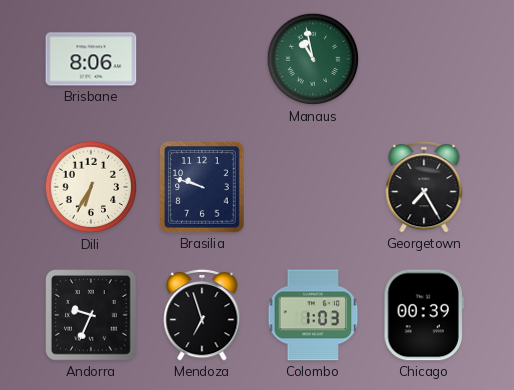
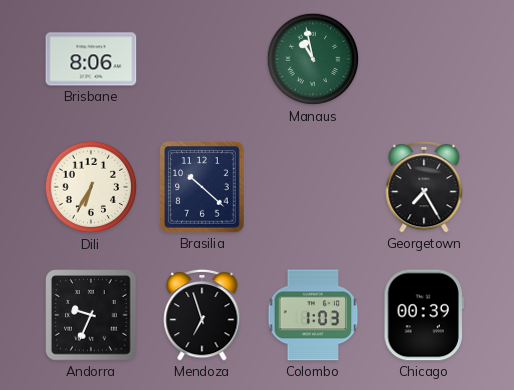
Brasilia: 9:48 -> 10:22 (202, 187)
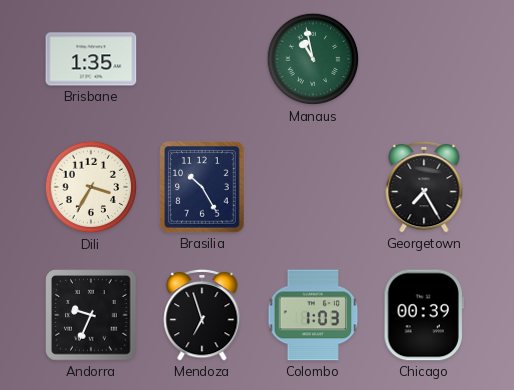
Brisbane: 8:06 -> 1:35 (91, 59)
Dili: 6:35 -> 3:35 (91, 187)
Brasilia: 10:22 -> 10:25 (202, 187)
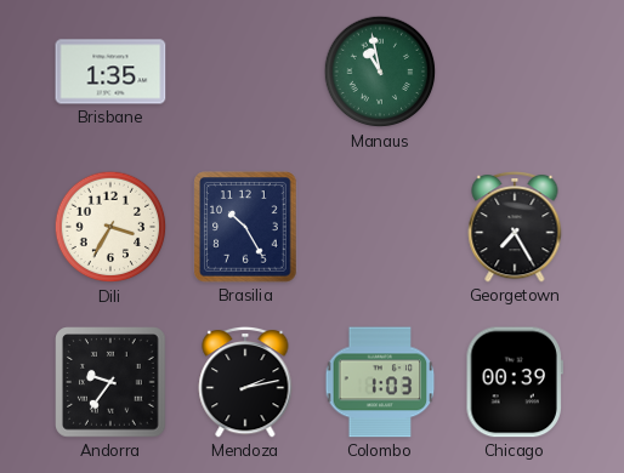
Andorra: 9:34 -> 9:36 (110, 382)
Mendoza: 6:57 -> 2:13 (245, 382)
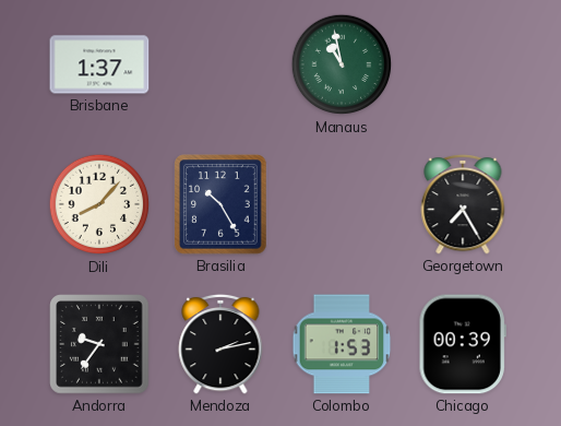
Brisbane: 1:35 -> 1:37 (99, 64)
Dili: 3:35 -> 8:07 (99, 204)
Colombo: 1:03 -> 1:53 (342, 344)
